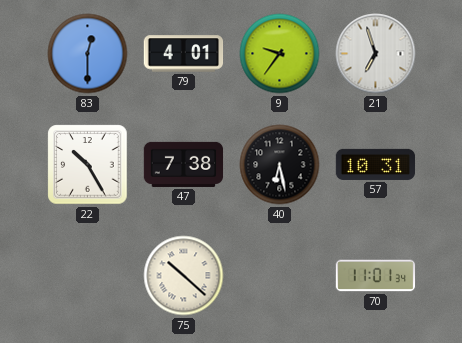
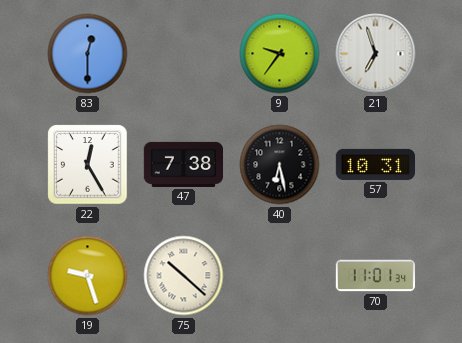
79: 4:01 -> none (184, 54)
22: 10:25 -> 12:25 (88, 165)
19: none -> 9:27 (88, 276)
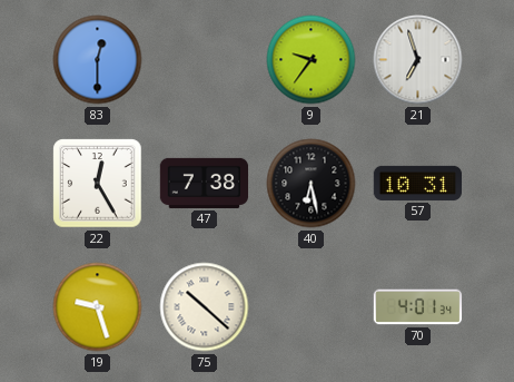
70: 11:01 -> 4:01 (418, 307)
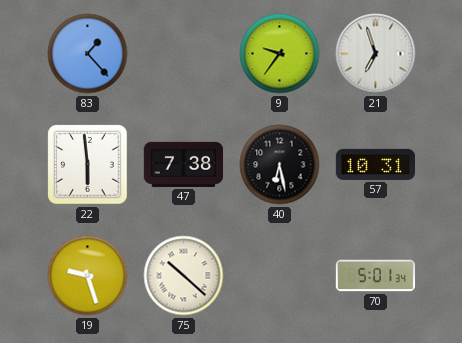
83: 12:30 -> 1:23 (88, 54)
22: 12:25 -> 5:59 (88, 165)
70: 4:01 -> 5:01 (376, 276)
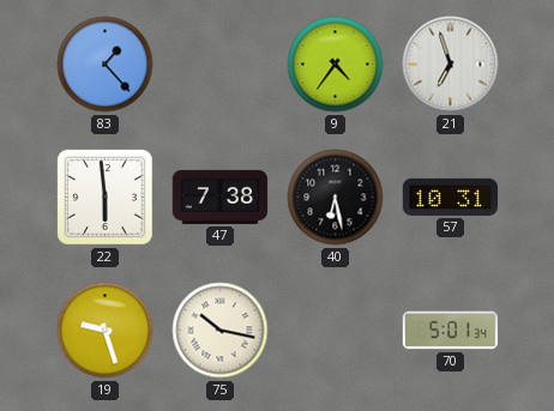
9: 9:36 -> 4:36 (336, 65)
75: 10:22 -> 10:17 (221, 331)
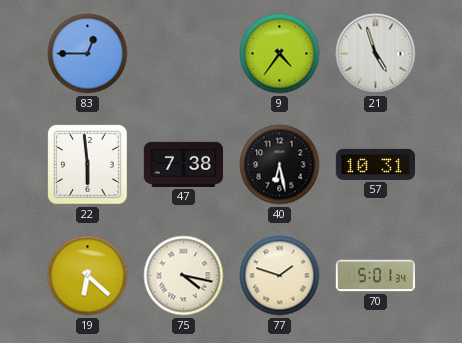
83: 1:23 -> 12:45 (88, 54)
21: 6:57 -> 4:57 (376, 54)
19: 9:27 -> 6:22 (88, 276)
75: 10:17 -> 4:17 (184, 276)
77: none -> 1:48 (280, 276)
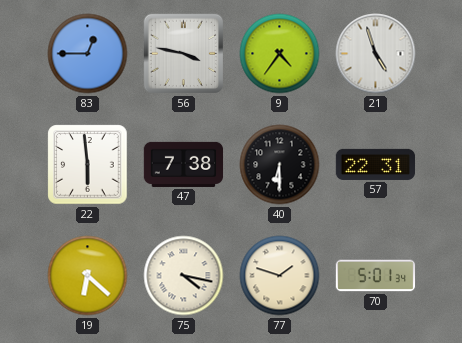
56: none -> 3:47 (184, 54)
40: 6:28 -> 6:30 (280, 165)
57: 10:31 -> 22:31 (376, 164)
